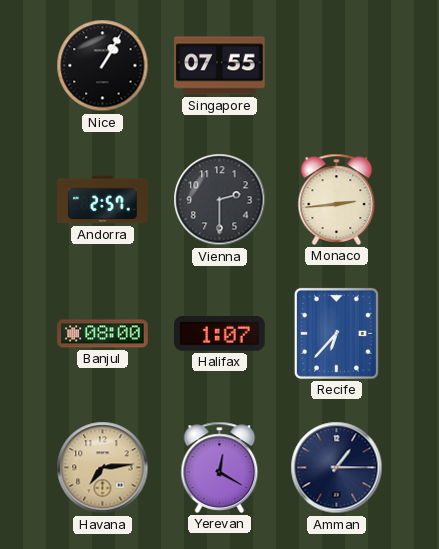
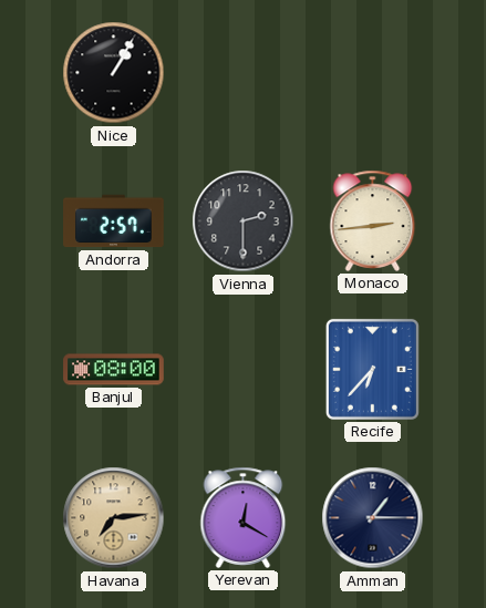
Singapore: 07:55 -> none (220, 66)
Halifax: 1:07 -> none (220, 334)
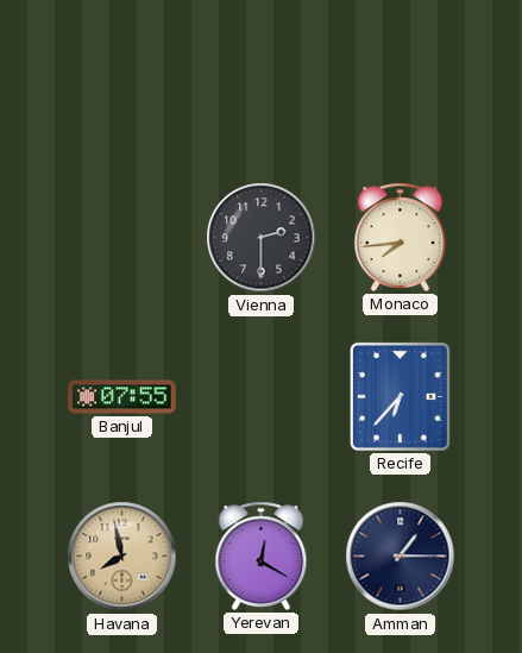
Nice: 1:05 -> none (114, 73)
Andorra: 2:57 -> none (114, 221)
Monaco: 2:44 -> 7:44 (401, 237)
Banjul: 08:00 -> 07:55 (122, 397)
Havana: 7:14 -> 7:58 (122, 557)
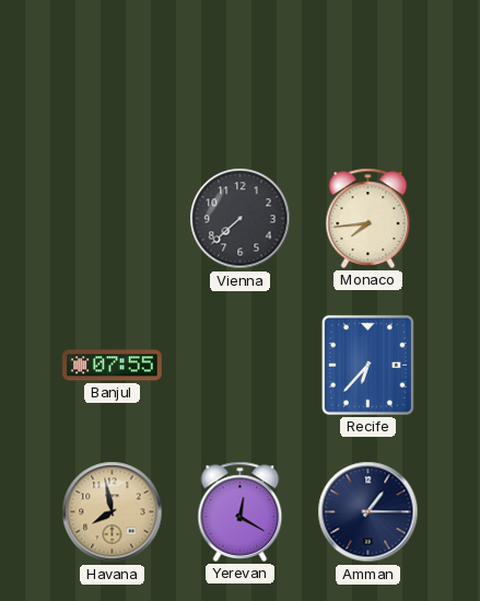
Vienna: 2:30 -> 7:38 (241, 219)
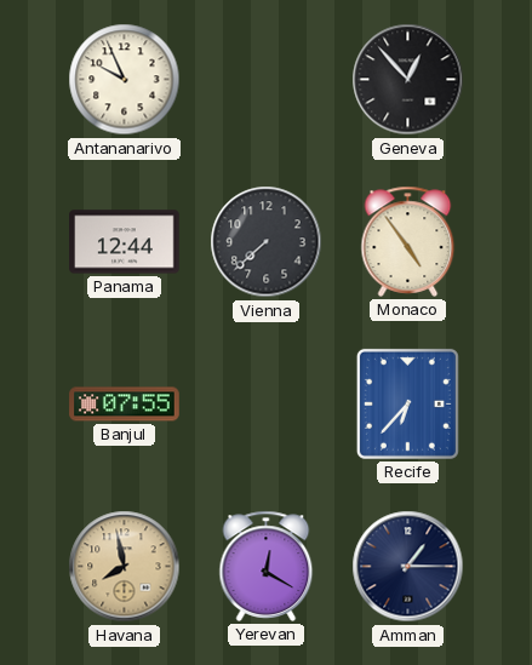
Antananarivo: none -> 9:56 (125, 80)
Geneva: none -> 12:53 (408, 80)
Panama: none -> 12:44 (125, 242)
Monaco: 7:44 -> 4:54 (408, 241)
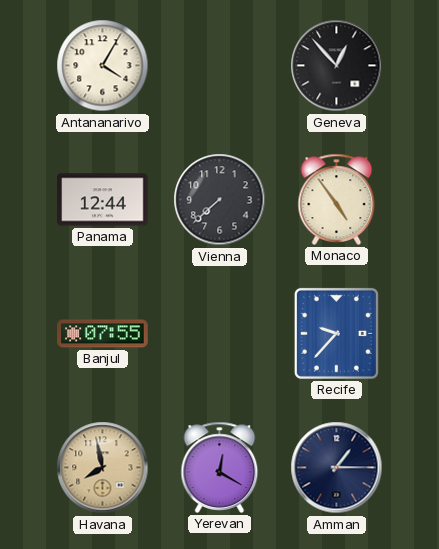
Antananarivo: 9:56 -> 4:05 (103, 66)
Recife: 6:37 -> 9:37 (336, 333)
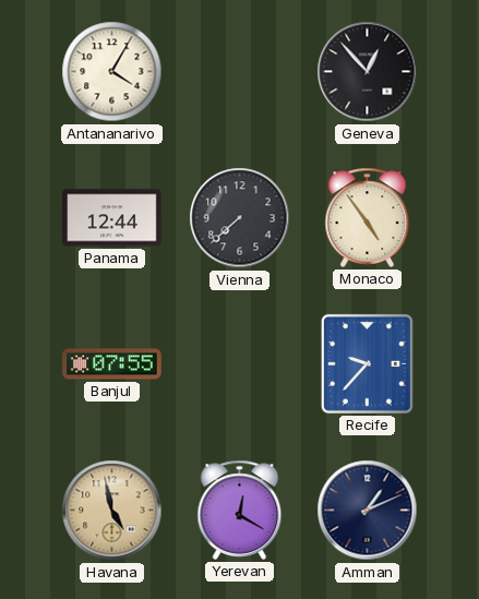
Havana: 7:58 -> 4:58 (112, 511)
Amman: 1:15 -> 1:11 (368, 511)
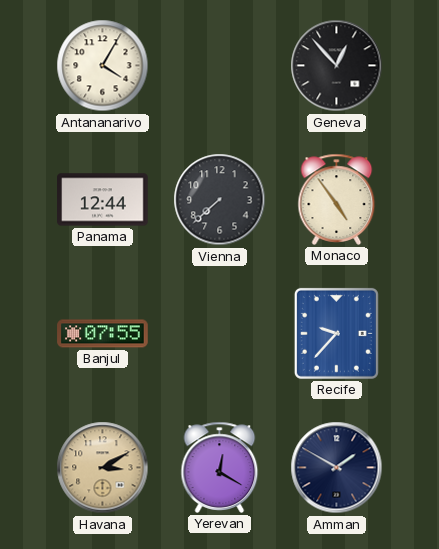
Havana: 4:58 -> 3:10 (103, 468)
Amman: 1:11 -> 1:50 (337, 468)
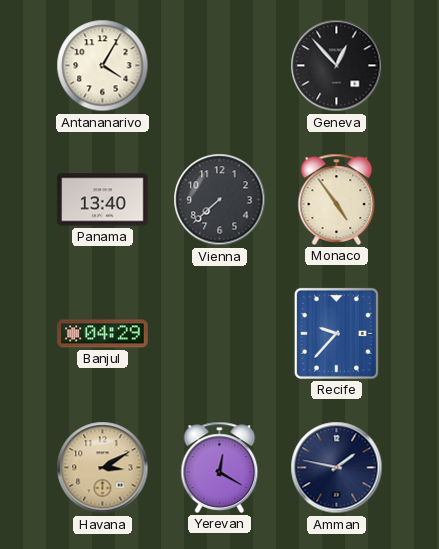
Panama: 12:44 -> 13:40 (103, 200)
Banjul: 07:55 -> 04:29 (103, 334)
Amman: 1:50 -> 1:47 (337, 468)
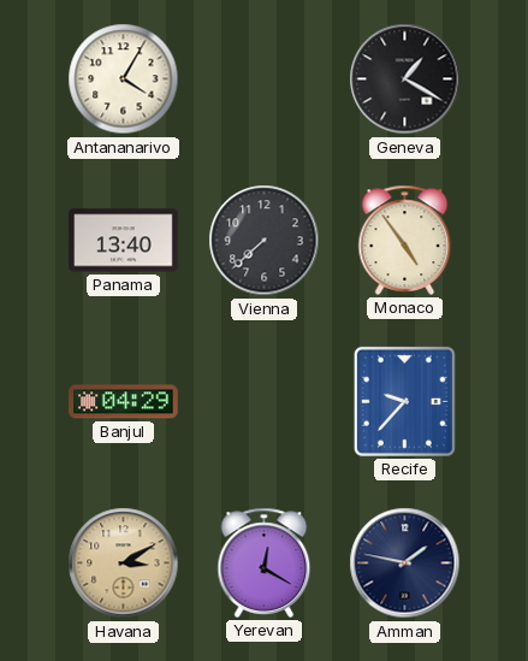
Geneva: 12:53 -> 1:20 (405, 79)
